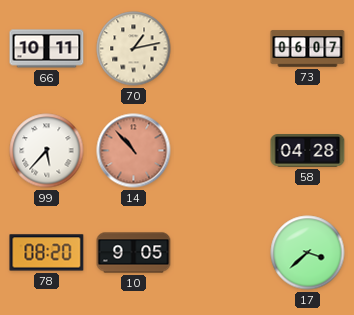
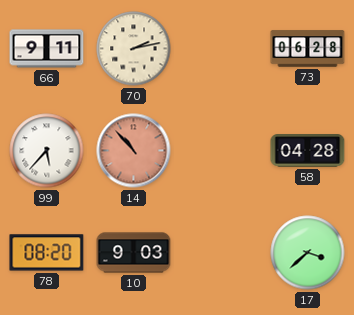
66: 10:11 -> 9:11 (47, 49)
70: 1:13 -> 2:13 (134, 49)
73: 06:07 -> 06:28 (308, 49)
10: 9:05 -> 9:03 (134, 253)
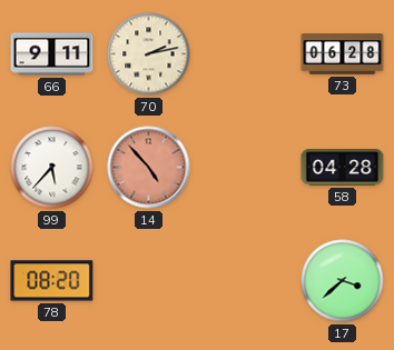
14: 10:53 -> 4:53 (149, 168)
10: 9:03 -> none (134, 253)
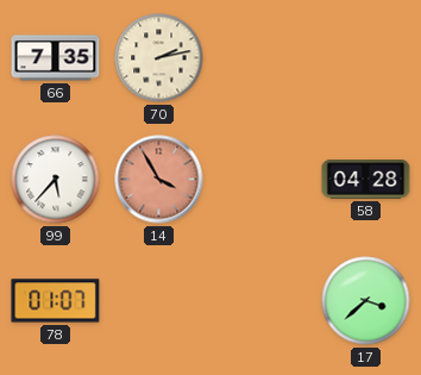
66: 9:11 -> 7:35 (56, 58)
73: 06:28 -> none (343, 54)
14: 4:53 -> 3:55 (159, 180)
78: 08:20 -> 01:07 (56, 301)
